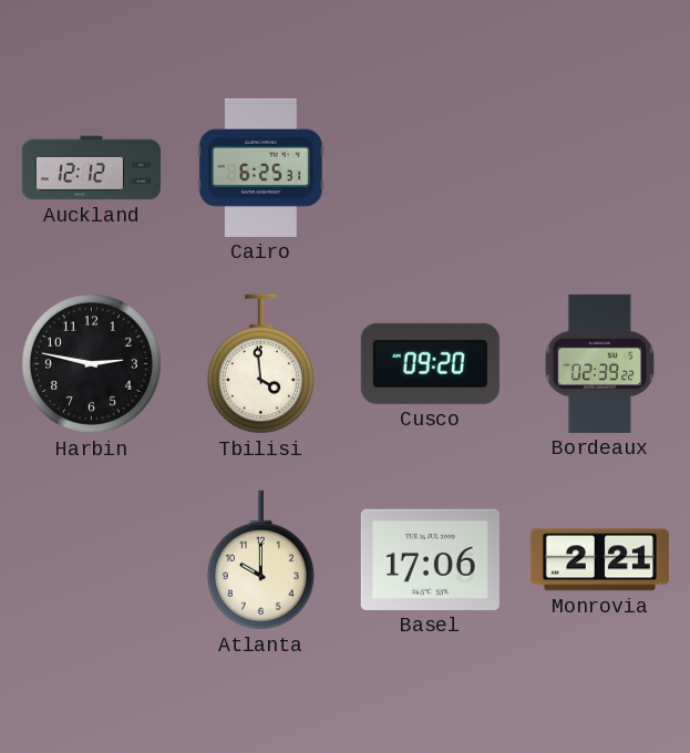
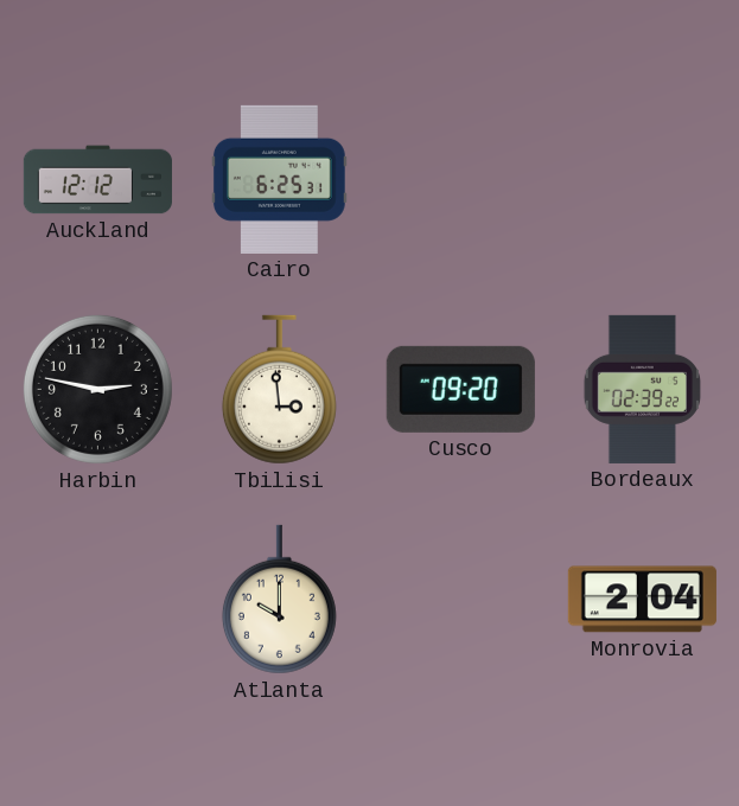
Tbilisi: 3:59 -> 2:59 (279, 390)
Basel: 17:06 -> none (430, 559)
Monrovia: 2:21 -> 2:04 (642, 600)
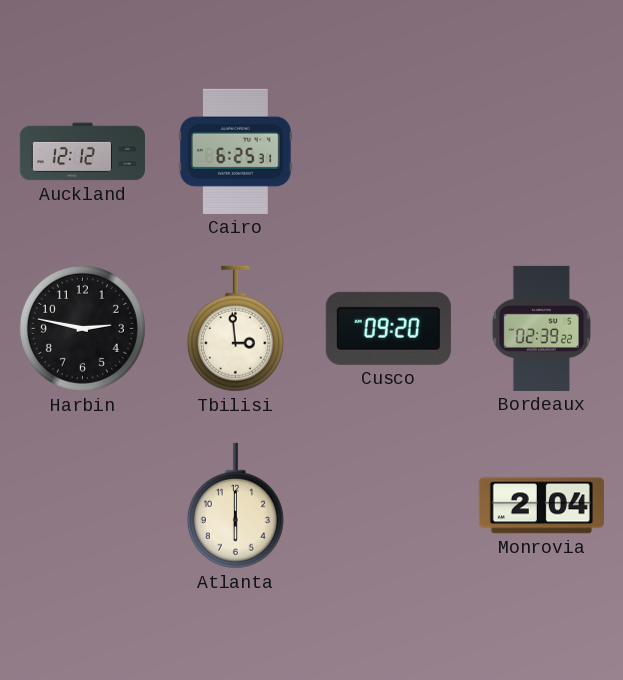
Atlanta: 10:00 -> 6:00 (235, 506)
